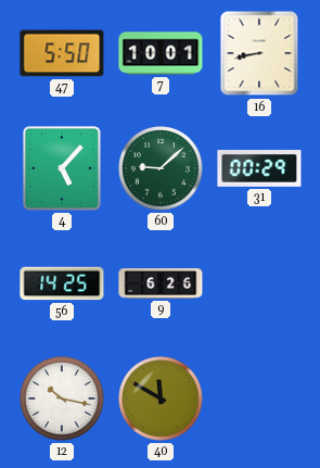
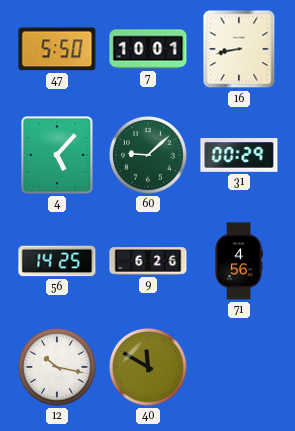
71: none -> 4:56 (239, 261)
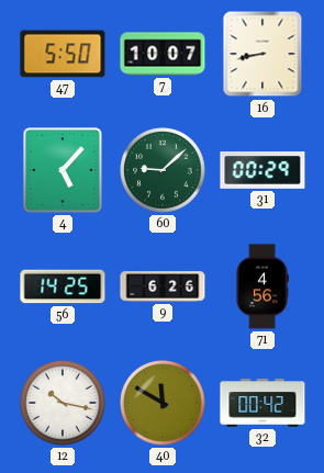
7: 10:01 -> 10:07 (163, 54)
32: none -> 00:42 (262, 403)
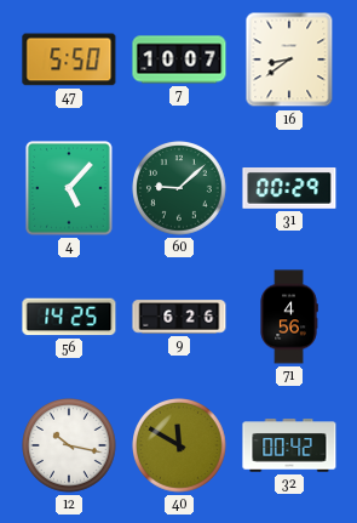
16: 8:43 -> 8:39 (289, 59)
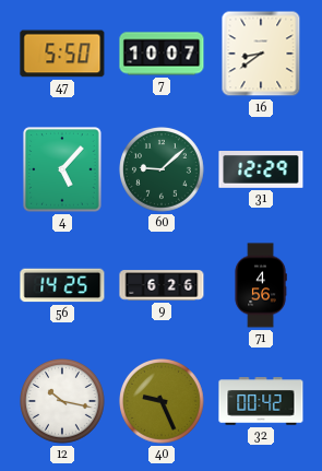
31: 00:29 -> 12:29 (261, 169)
40: 11:50 -> 9:26 (163, 402)
